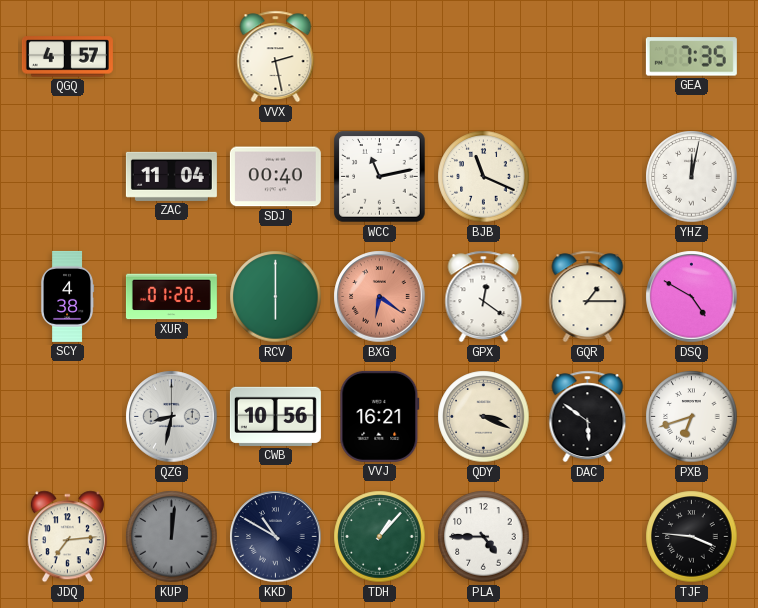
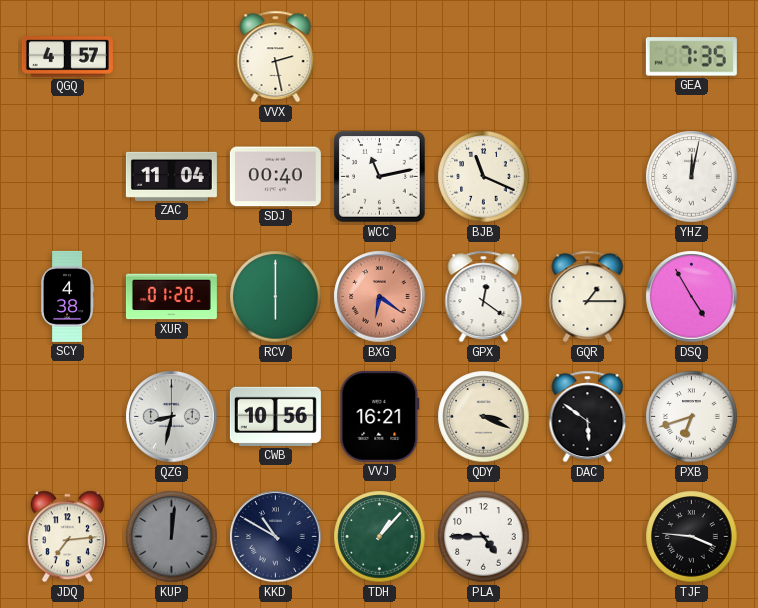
DSQ: 4:50 -> 4:55 (692, 297)
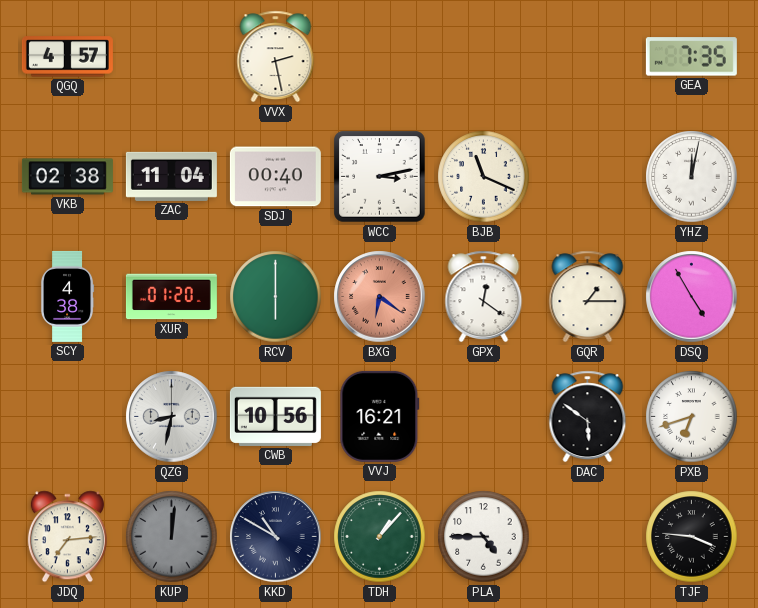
VKB: none -> 02:38 (67, 177)
WCC: 11:13 -> 3:13 (380, 177)
QDY: 3:19 -> none (484, 417)
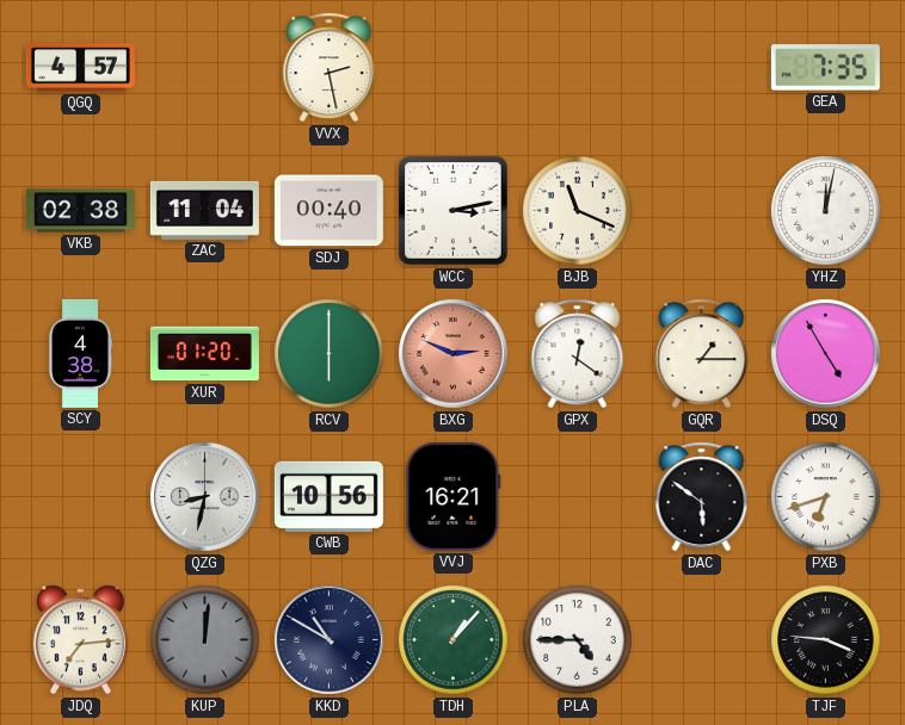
BXG: 6:21 -> 2:49 (454, 354)
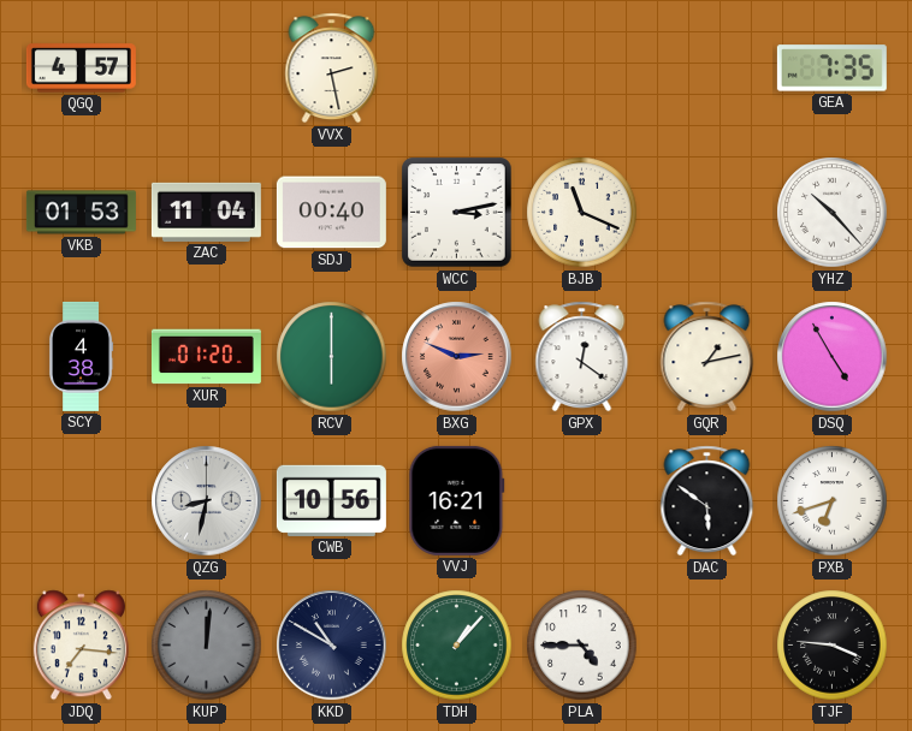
VKB: 02:38 -> 01:53 (81, 213)
YHZ: 12:02 -> 10:23 (833, 213)
GQR: 1:15 -> 1:13 (707, 357)
JDQ: 7:14 -> 7:16 (81, 646)
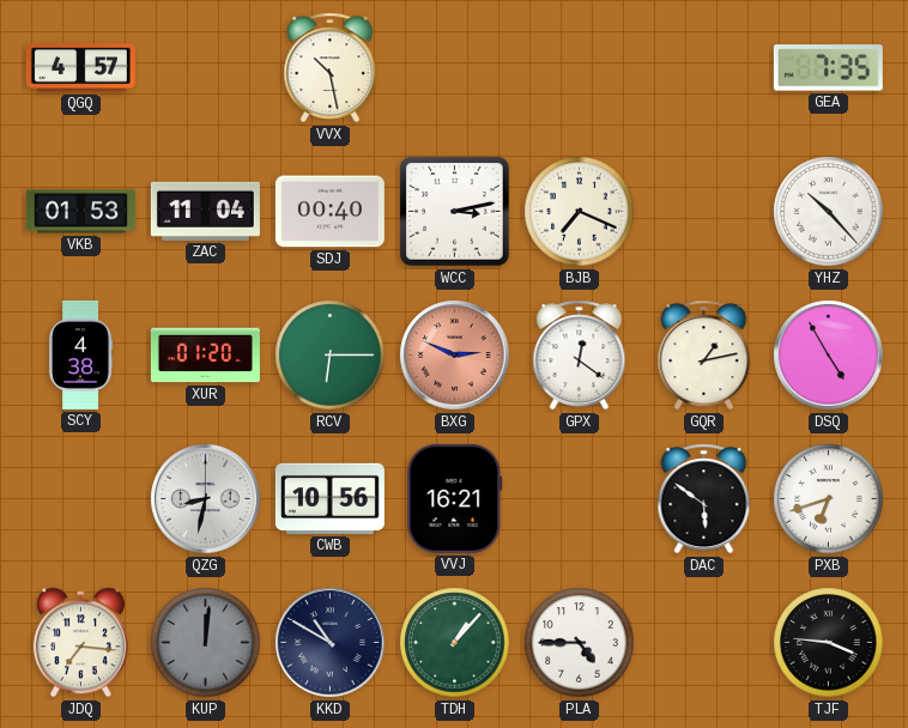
VVX: 2:28 -> 10:28 (331, 68)
BJB: 11:19 -> 7:19 (580, 212)
RCV: 6:00 -> 6:15 (331, 356)
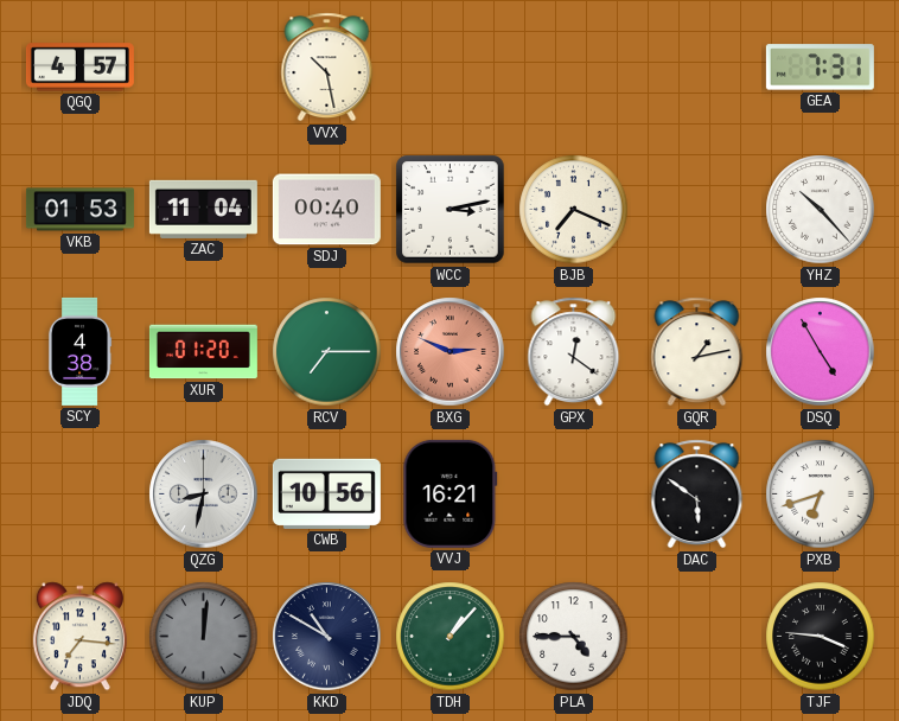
GEA: 7:35 -> 7:31 (820, 68)
RCV: 6:15 -> 7:15 (327, 352)
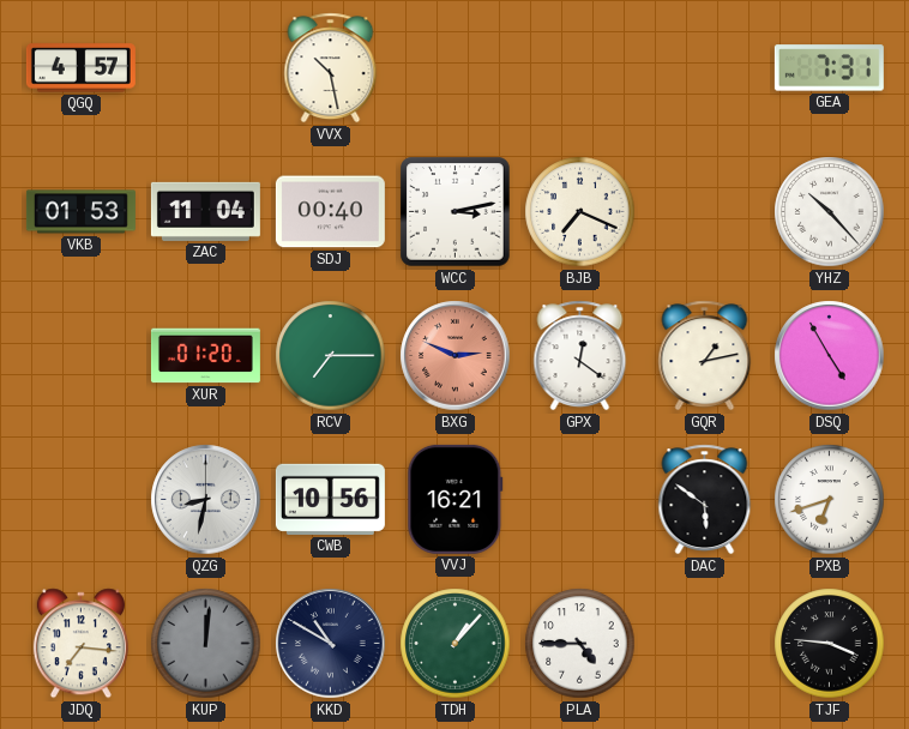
SCY: 4:38 -> none (79, 351)
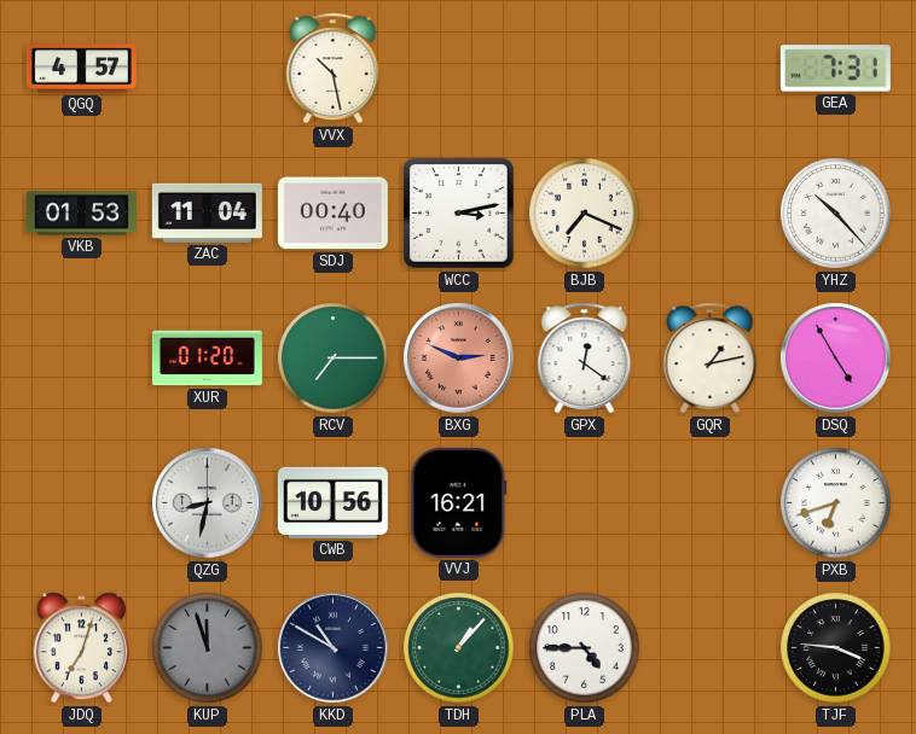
DAC: 5:51 -> none (705, 500)
JDQ: 7:16 -> 7:03 (81, 648)
KUP: 12:01 -> 11:57 (208, 648)
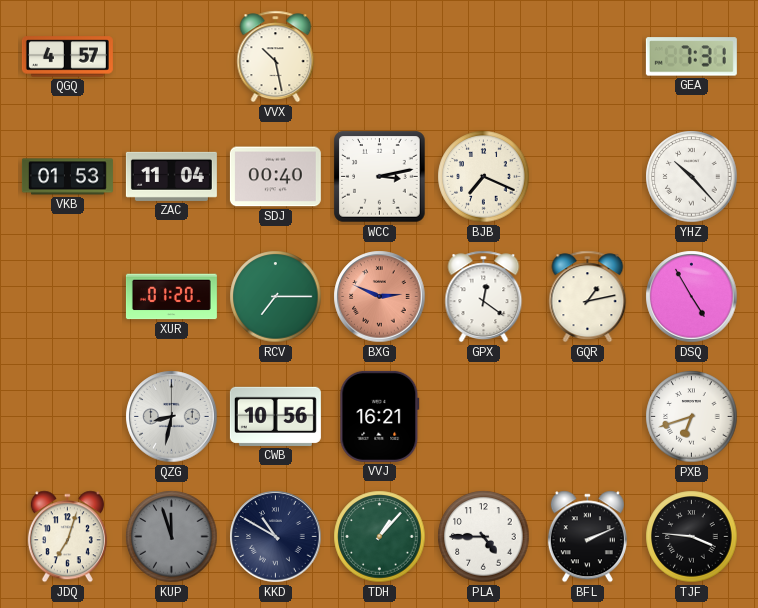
BFL: none -> 2:11 (587, 537)
